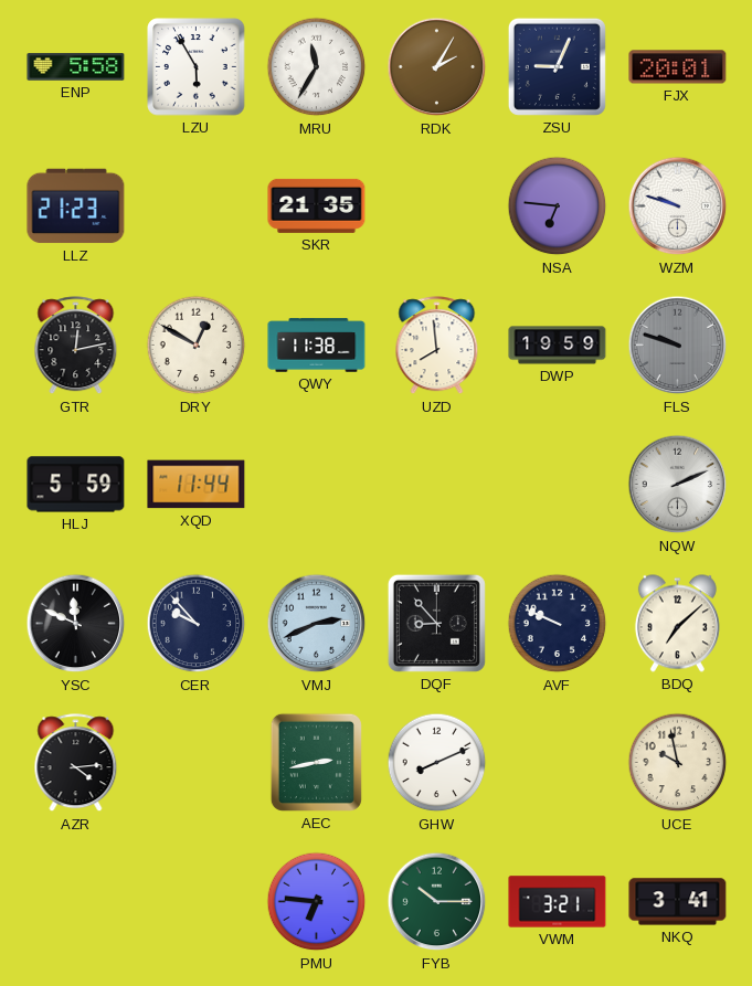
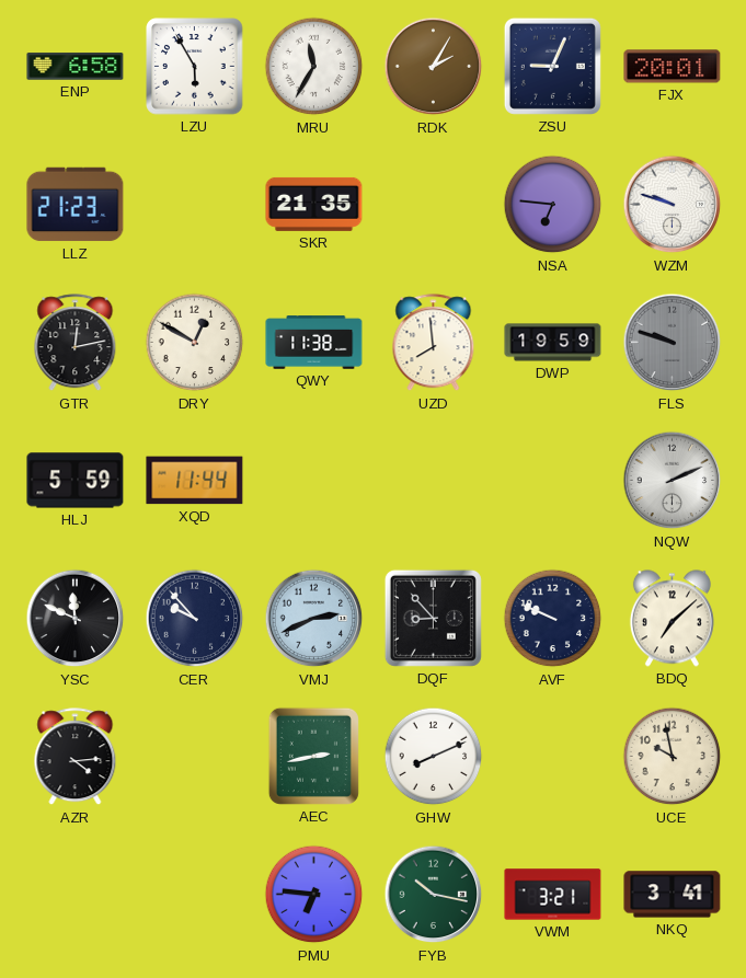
ENP: 5:58 -> 6:58 (76, 67)
FYB: 10:15 -> 10:17 (434, 895)
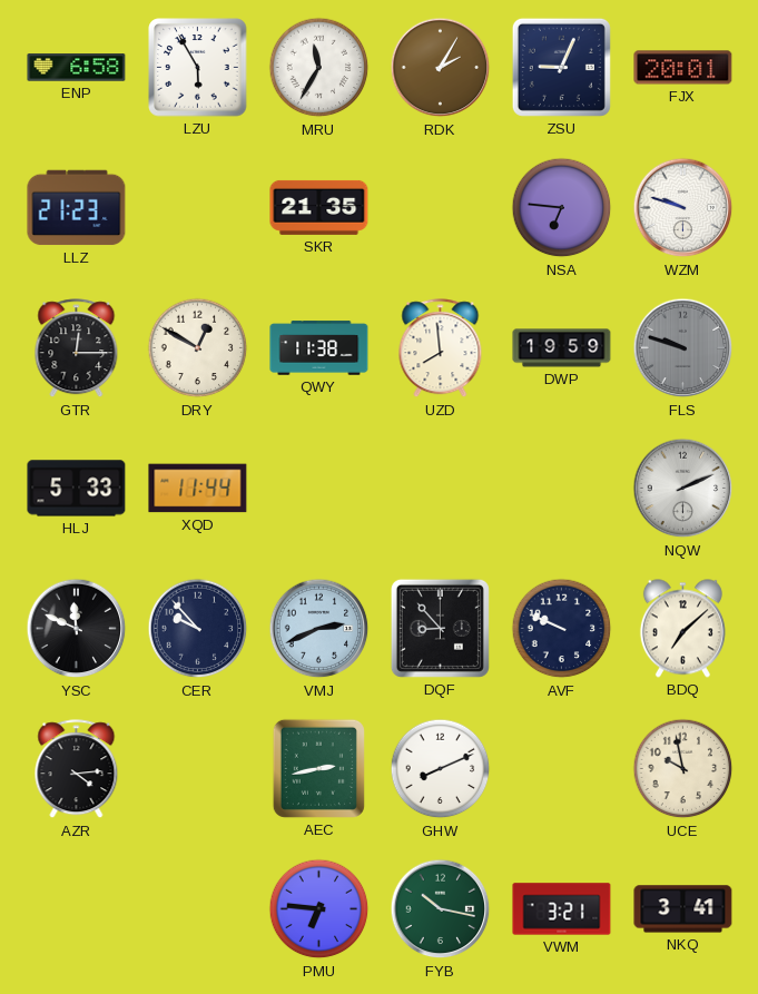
GTR: 12:13 -> 12:15 (77, 348)
HLJ: 5:59 -> 5:33 (77, 489)
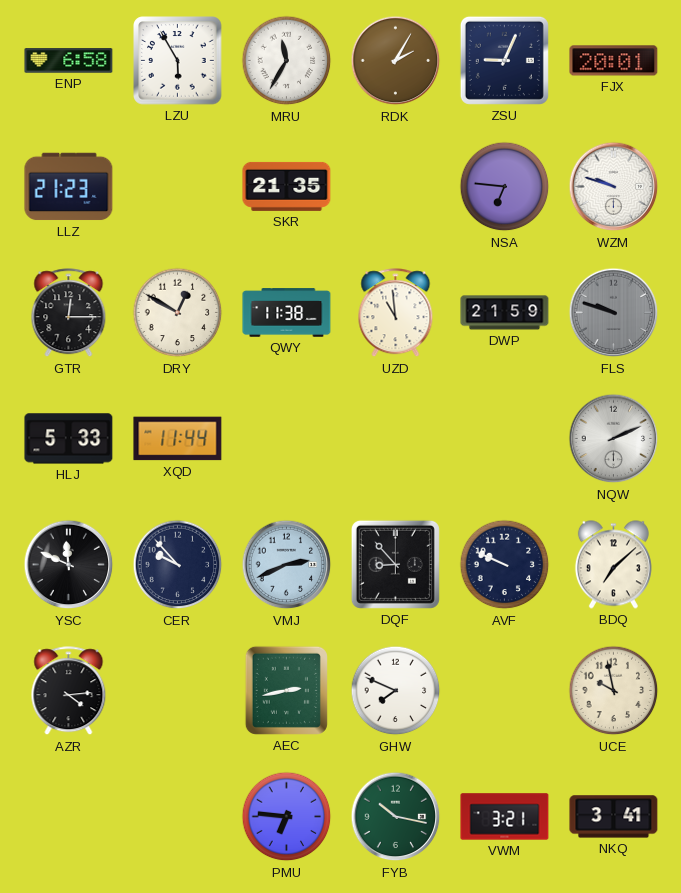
UZD: 7:59 -> 10:59 (396, 313)
DWP: 19:59 -> 21:59 (505, 313)
GHW: 8:11 -> 7:49 (396, 691)
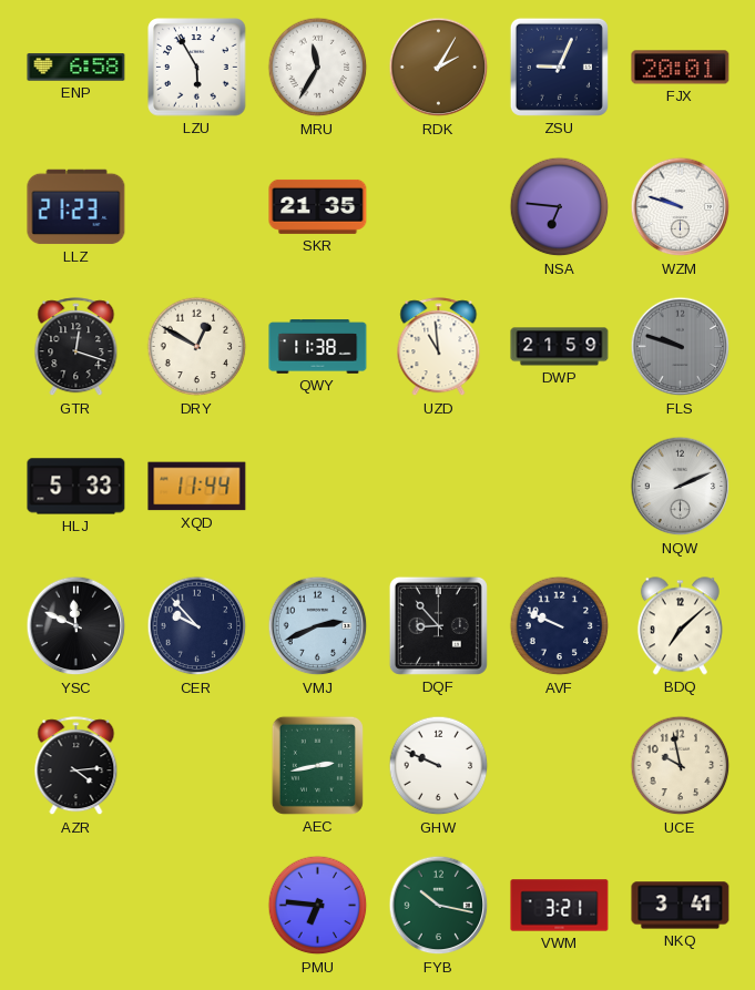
GTR: 12:15 -> 12:18 (76, 347)
GHW: 7:49 -> 9:49 (439, 766)
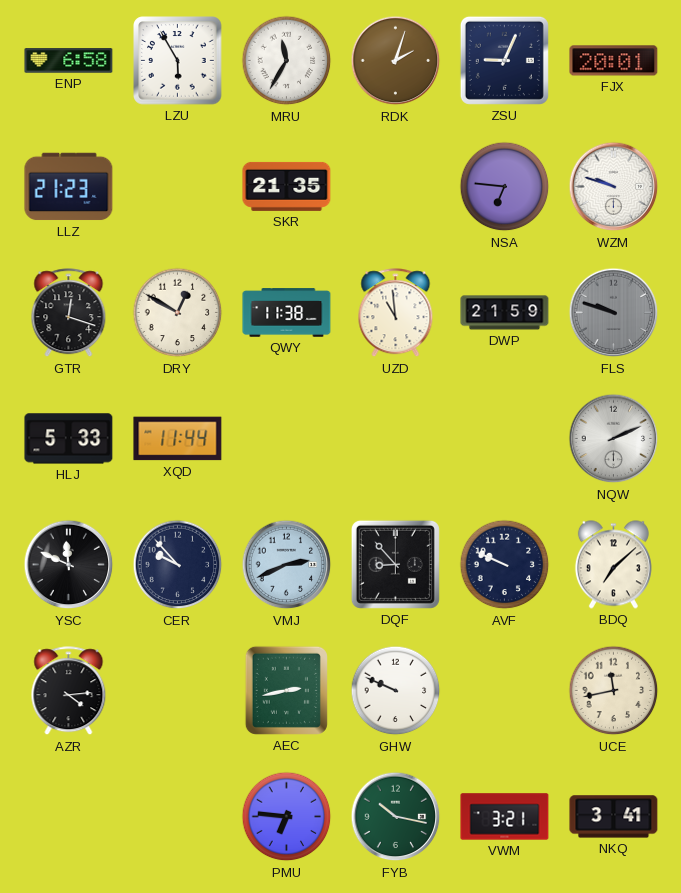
RDK: 2:05 -> 2:03 (396, 61)
UCE: 9:58 -> 11:43 (614, 691)
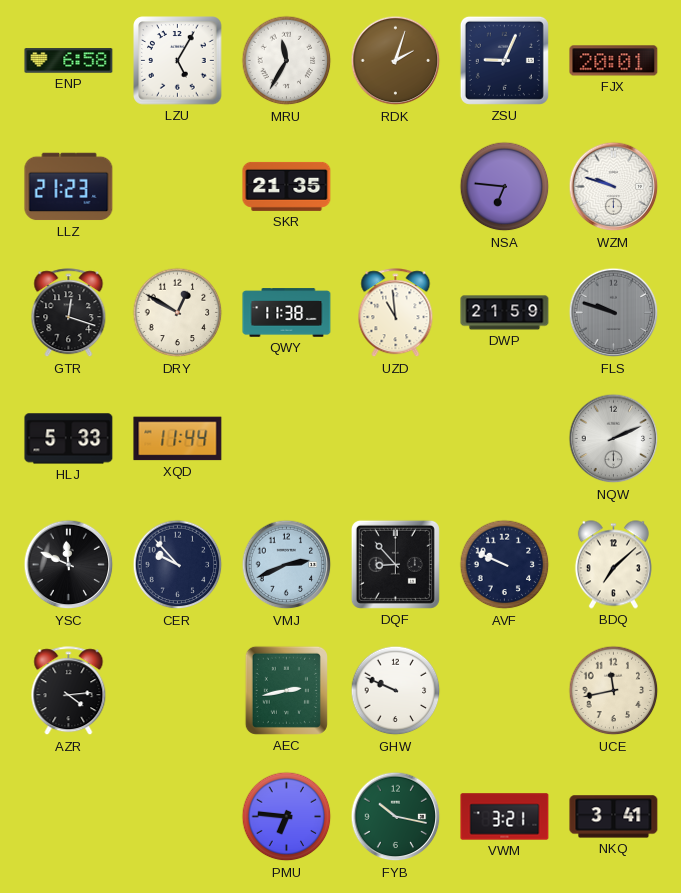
LZU: 5:55 -> 5:05 (178, 61)
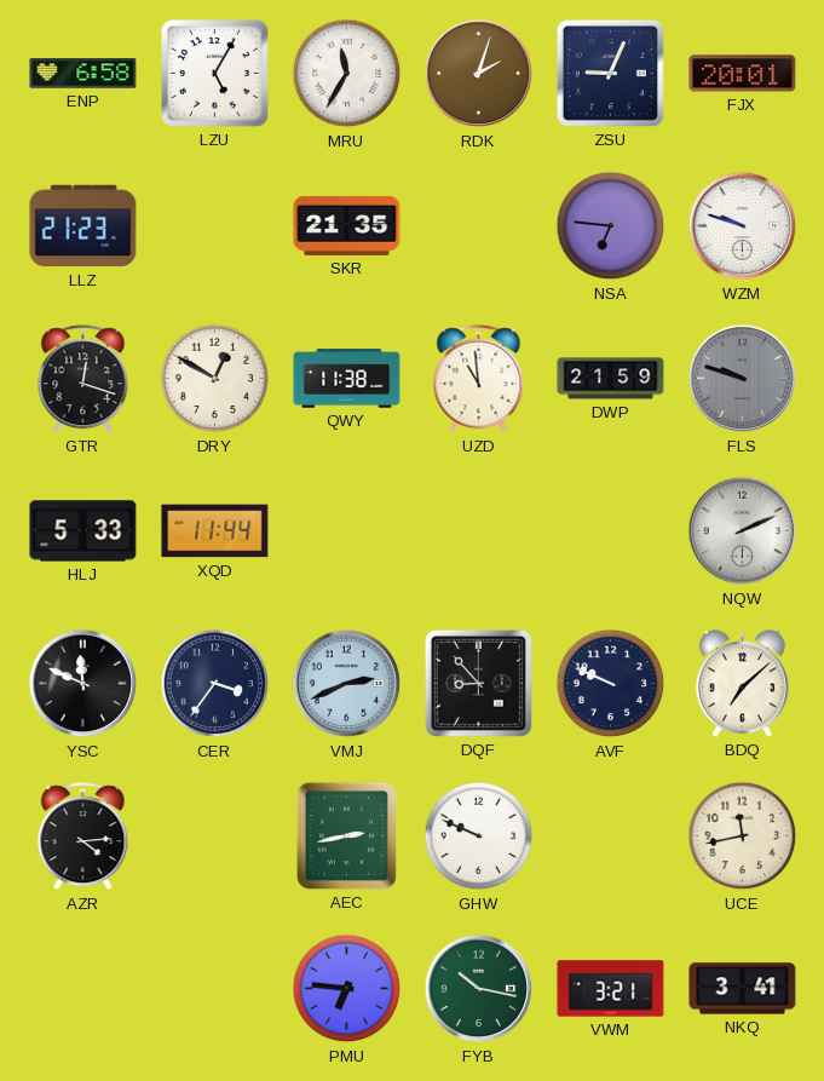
CER: 9:53 -> 3:36 (215, 684)
